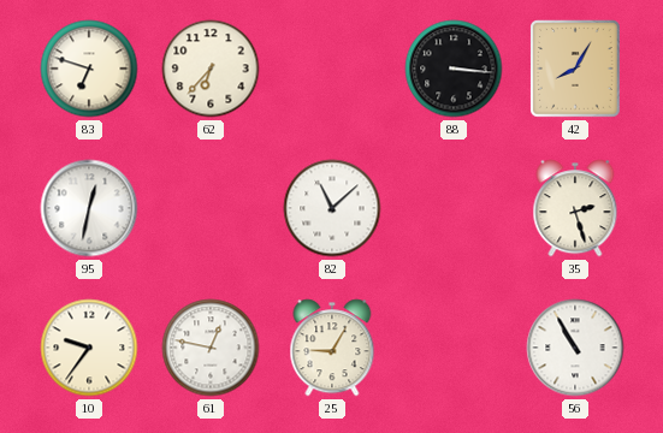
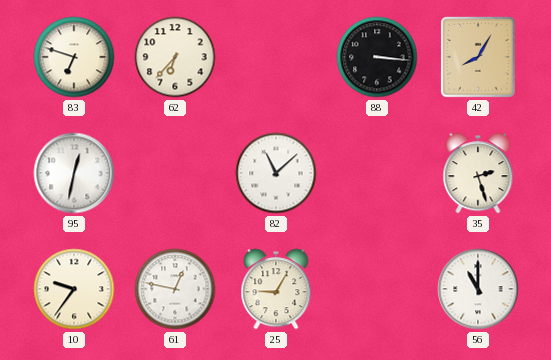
56: 10:55 -> 11:00 (478, 289)
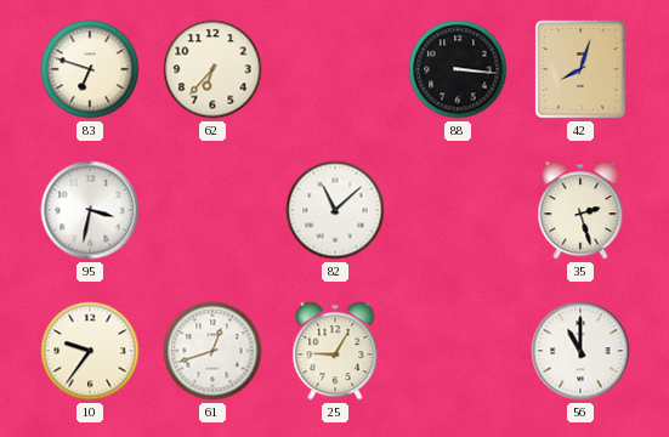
42: 8:05 -> 8:03 (580, 69)
95: 12:32 -> 3:32 (90, 210)
61: 12:47 -> 12:42 (212, 351)
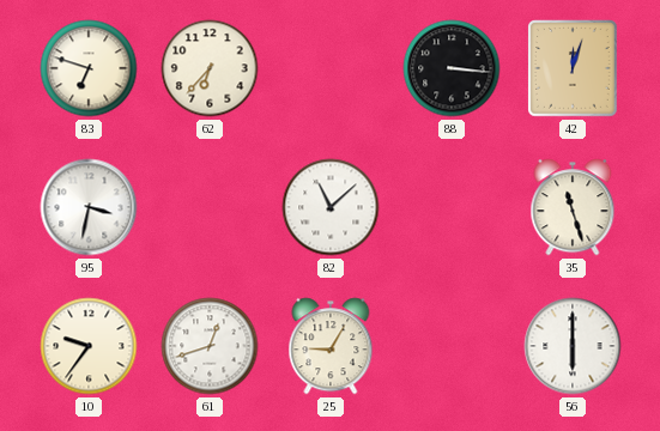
42: 8:03 -> 12:03 (573, 68)
35: 2:27 -> 11:27 (573, 207)
56: 11:00 -> 6:00 (573, 346)
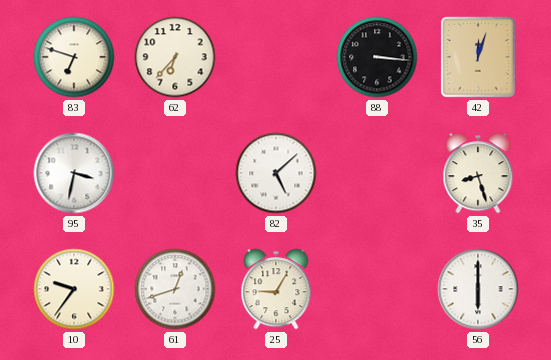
82: 11:08 -> 5:08 (276, 173)
35: 11:27 -> 8:27 (478, 173)
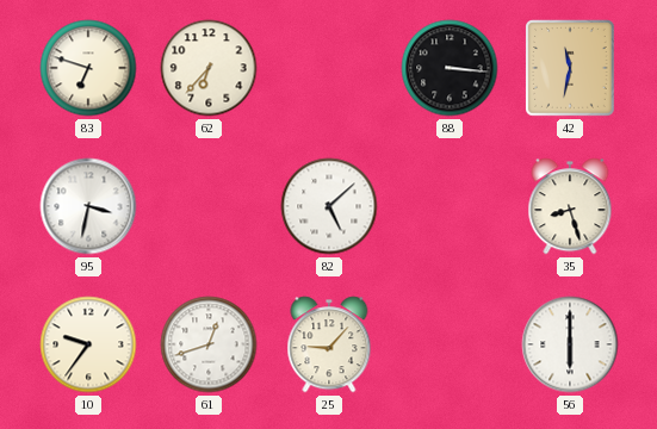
42: 12:03 -> 11:32 (570, 68)
25: 9:05 -> 9:07 (329, 344)
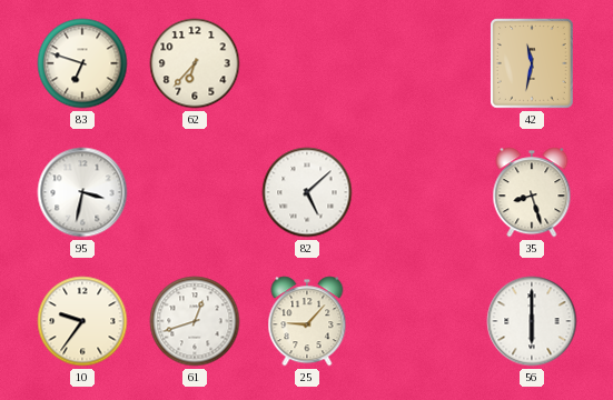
88: 3:16 -> none (450, 68)
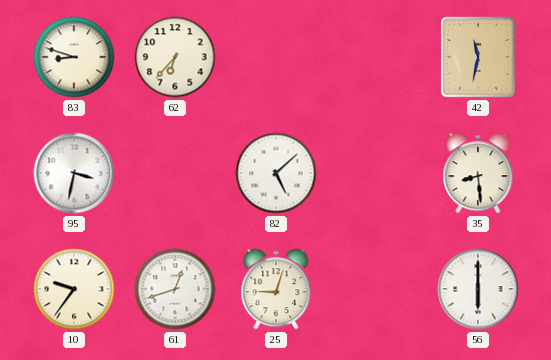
83: 6:48 -> 8:48 (74, 57)
35: 8:27 -> 8:29 (478, 173)
25: 9:07 -> 9:03 (276, 289)
